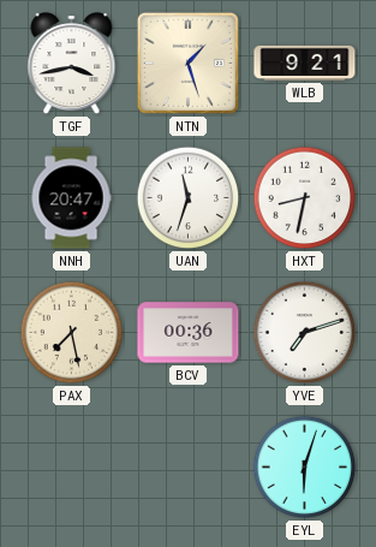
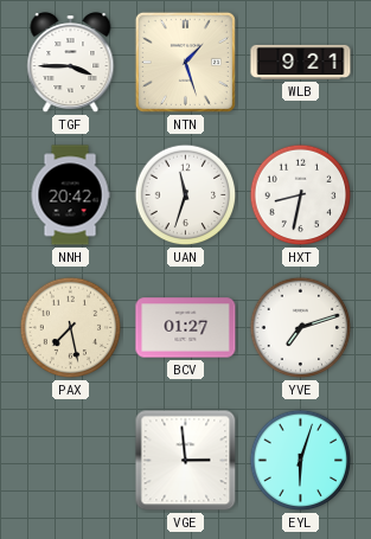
TGF: 3:43 -> 3:45 (71, 63)
NNH: 20:47 -> 20:42 (70, 195)
BCV: 00:36 -> 01:27 (186, 328)
VGE: none -> 2:59 (186, 461)
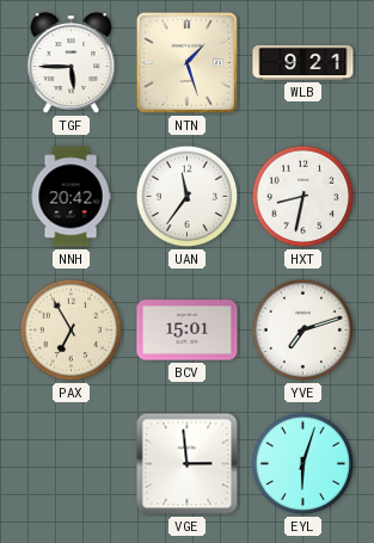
TGF: 3:45 -> 5:45 (72, 63)
UAN: 11:33 -> 11:36 (188, 197)
PAX: 7:28 -> 6:55 (72, 331)
BCV: 01:27 -> 15:01 (188, 331)
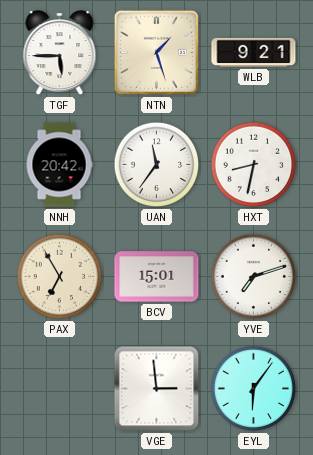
EYL: 6:03 -> 6:06 (254, 389)
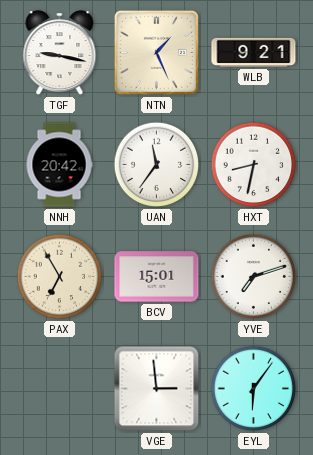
TGF: 5:45 -> 9:17 (60, 53)
NTN: 1:27 -> 1:26 (156, 52)
